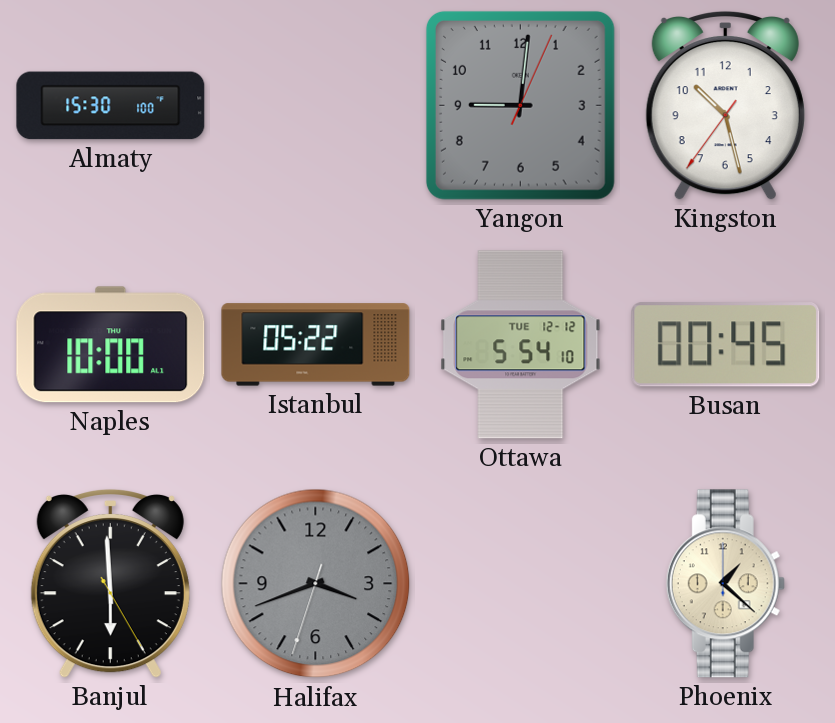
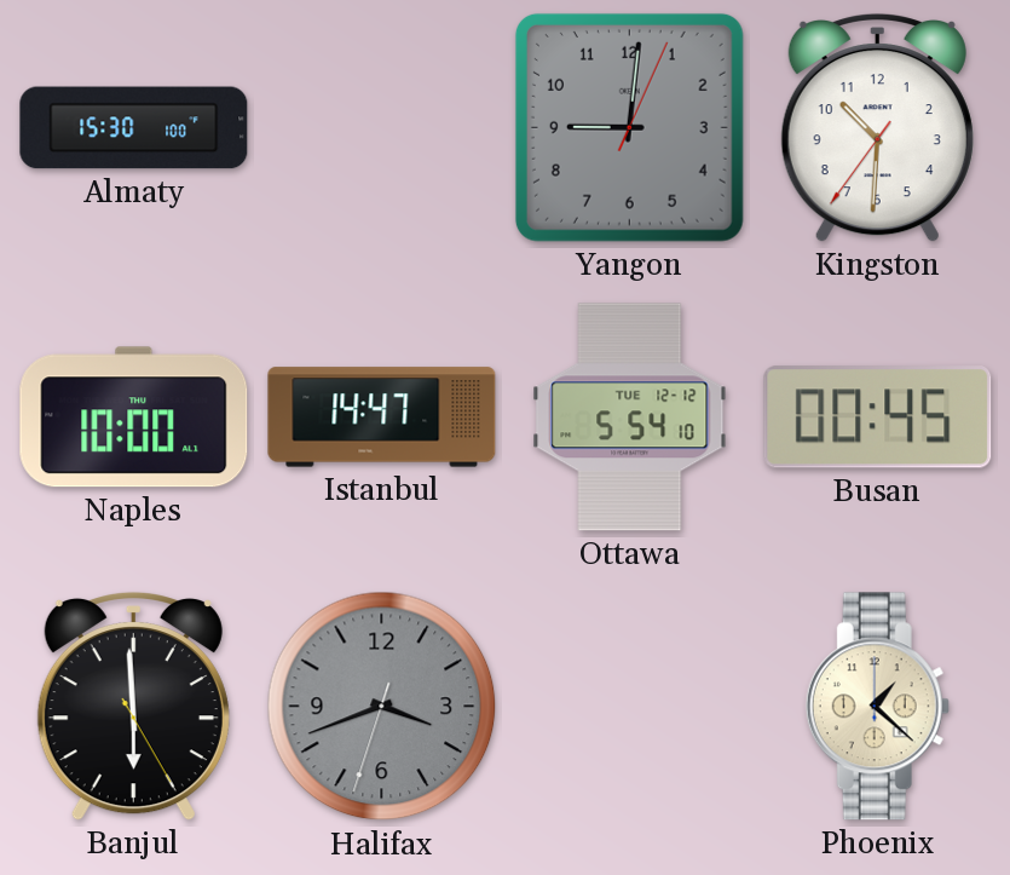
Kingston: 10:27 -> 10:30 (877, 127)
Istanbul: 05:22 -> 14:47 (382, 418)
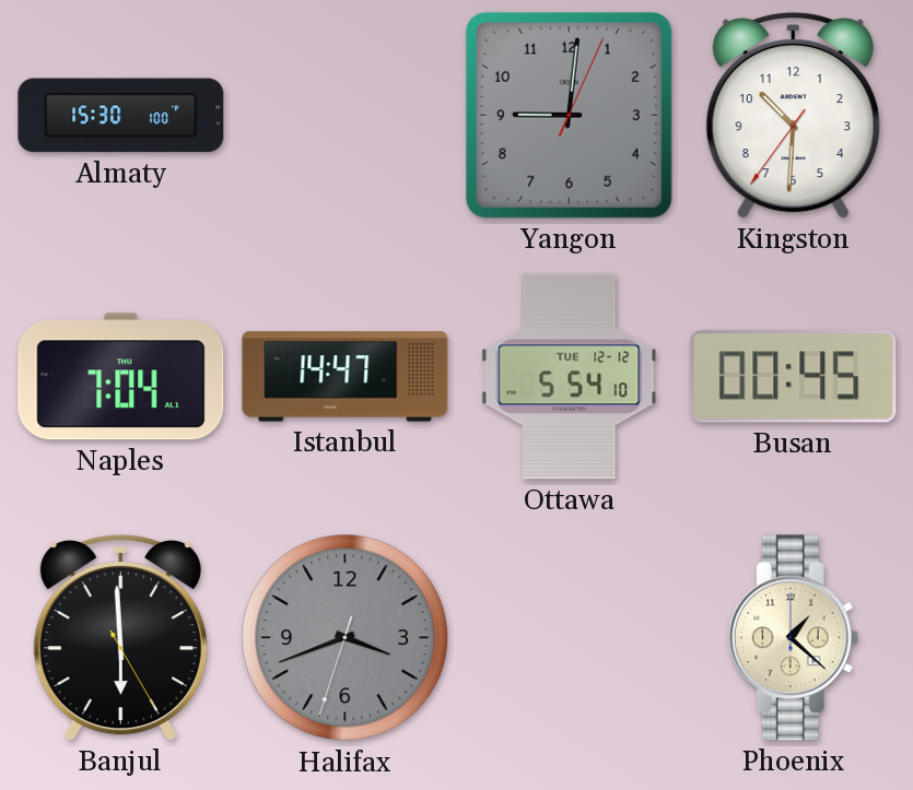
Naples: 10:00 -> 7:04 (121, 377)
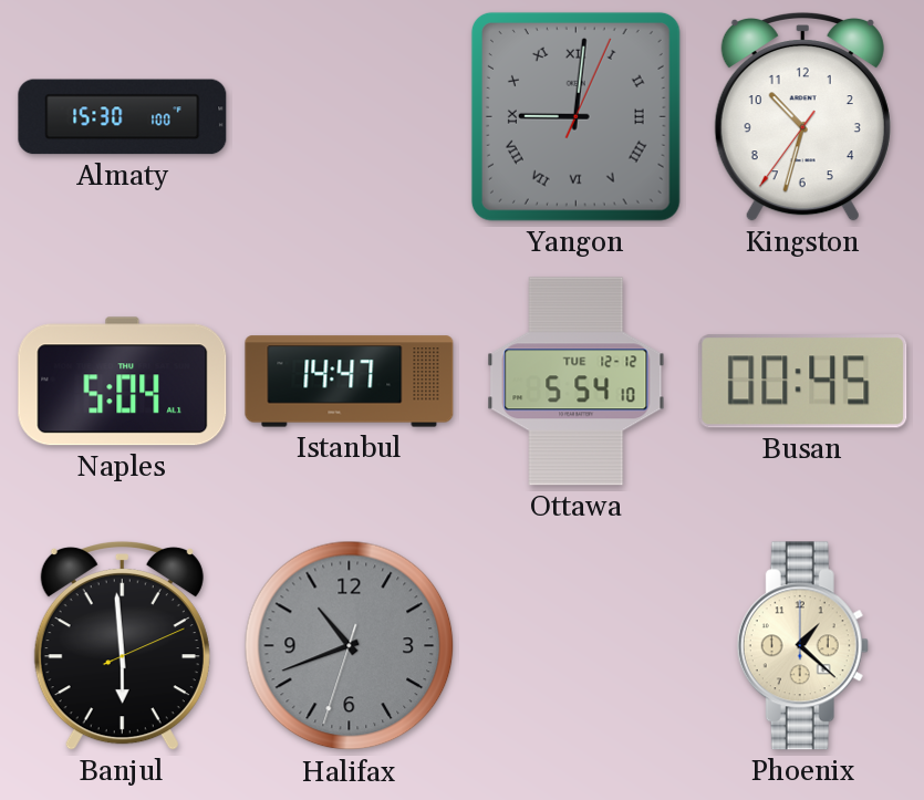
Yangon numerals: Arabic -> Roman (575, 116)
Kingston: 10:30 -> 10:32 (802, 116)
Naples: 7:04 -> 5:04 (123, 382)
Banjul: 5:59:25 -> 5:59:11 (122, 645)
Halifax: 3:41 -> 10:41 (350, 646)
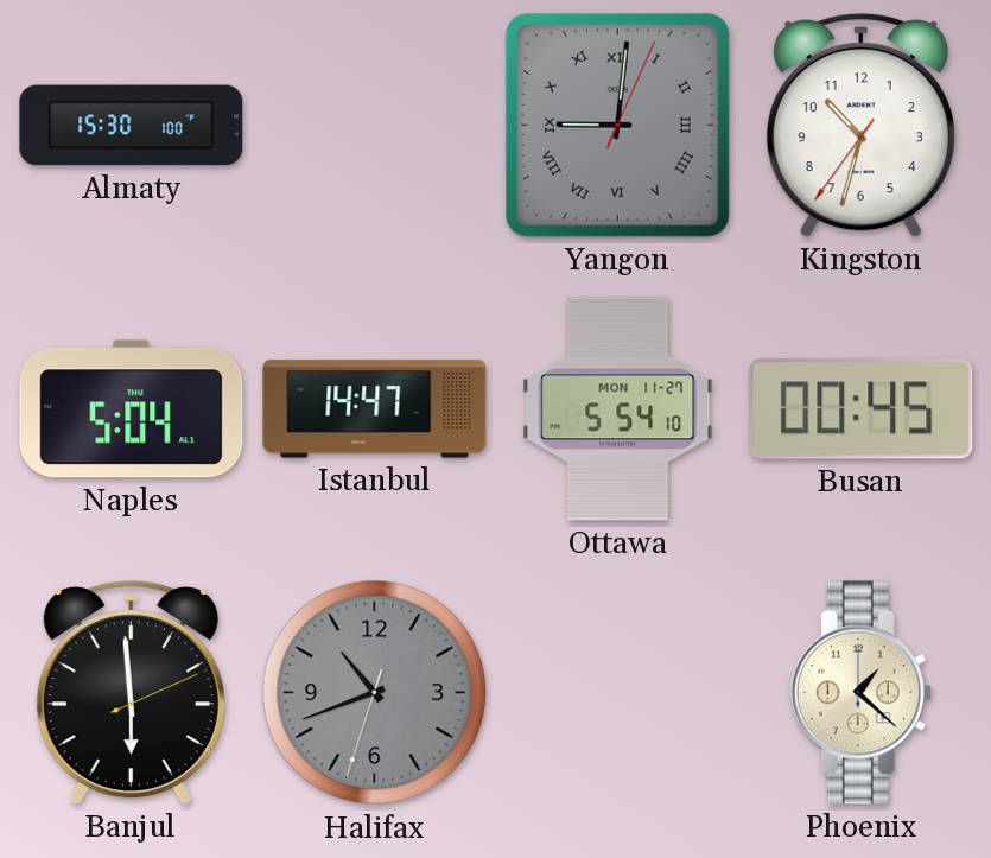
Ottawa date: TUE 12-12 -> MON 11-27 (618, 409)
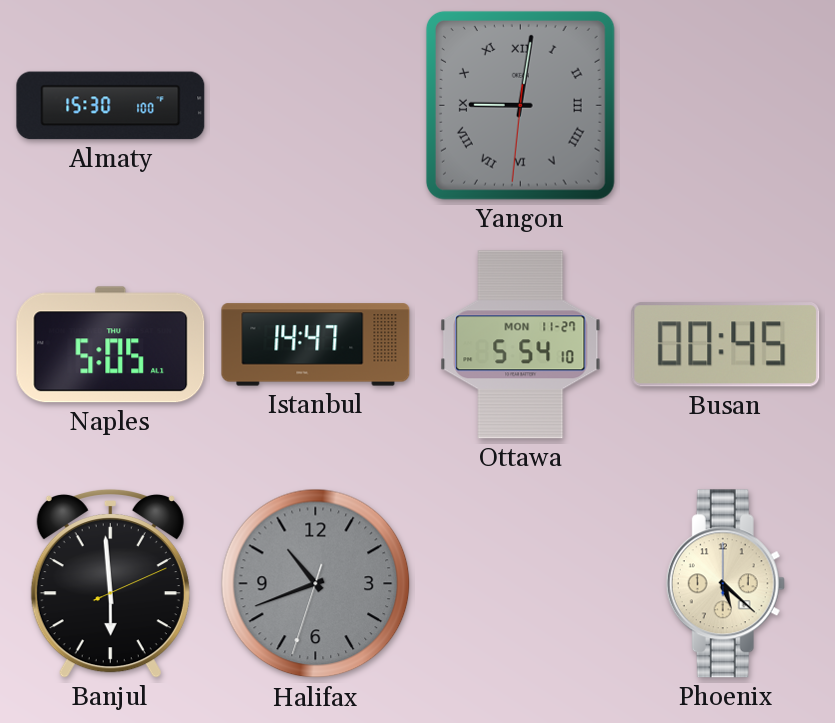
Yangon: 9:01:04 -> 9:01:31 (520, 105)
Kingston: 10:32 -> none (860, 125)
Naples: 5:04 -> 5:05 (111, 345)
Phoenix: 1:22 -> 5:22 (725, 584)
